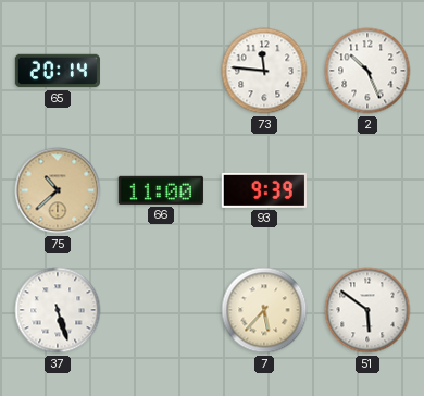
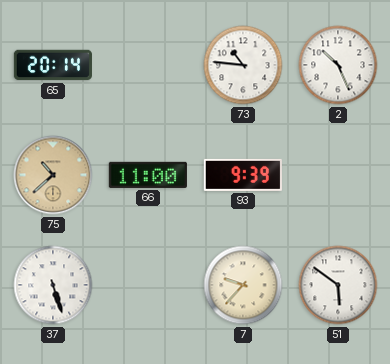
73: 11:46 -> 10:46 (243, 65)
7: 5:37 -> 9:37 (243, 285)
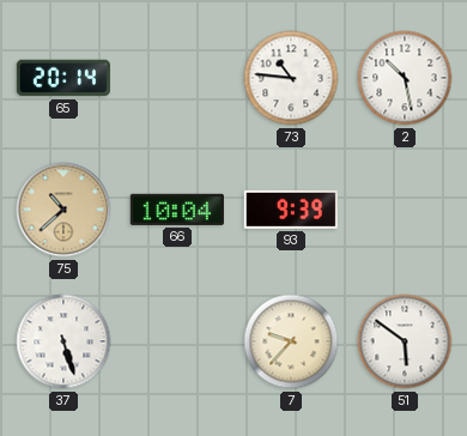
2: 10:26 -> 10:28 (405, 78)
66: 11:00 -> 10:04 (177, 210)
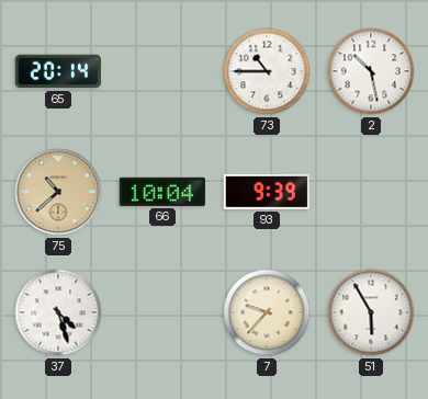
73: 10:46 -> 10:45 (267, 71)
37: 5:27 -> 4:27 (58, 312)
51: 5:51 -> 5:55 (371, 312)
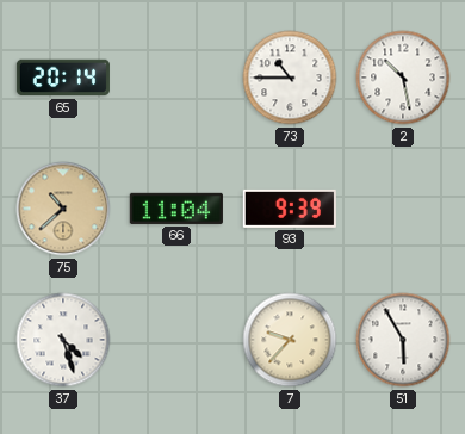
66: 10:04 -> 11:04 (176, 209)
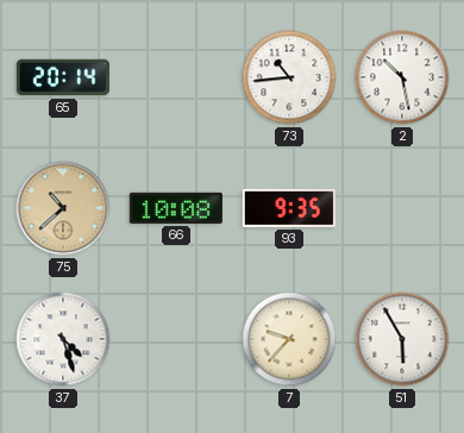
73: 10:45 -> 10:44 (289, 77)
66: 11:04 -> 10:08 (176, 208)
93: 9:39 -> 9:35 (289, 208)
